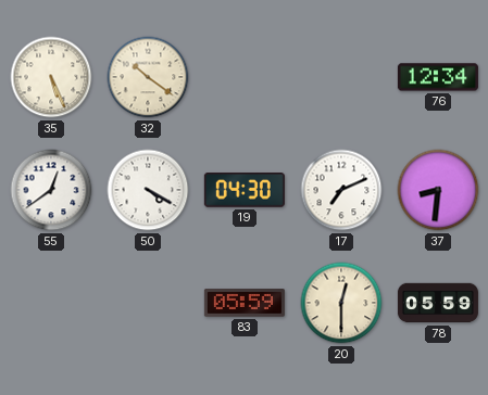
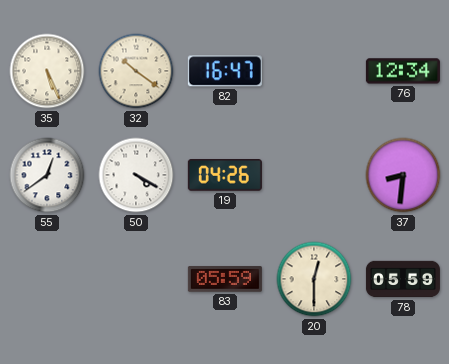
82: none -> 16:47 (225, 71)
19: 04:30 -> 04:26 (225, 176)
17: 7:11 -> none (341, 190)
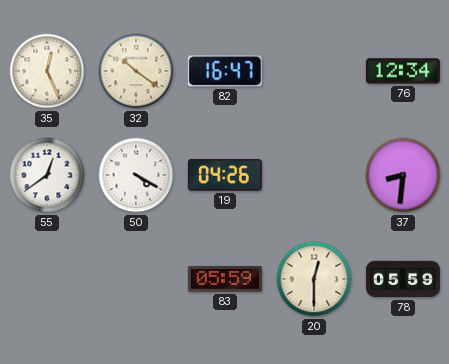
35: 5:26 -> 12:26 (47, 71)
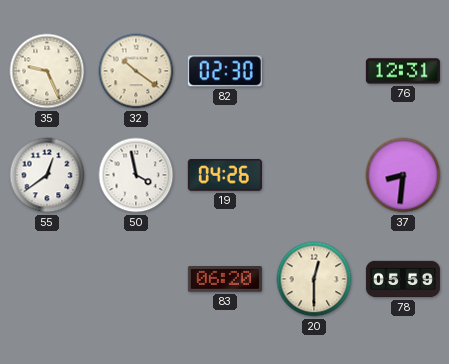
35: 12:26 -> 9:26 (47, 71)
82: 16:47 -> 02:30 (225, 71)
76: 12:34 -> 12:31 (403, 71)
50: 4:20 -> 3:58 (136, 175)
83: 05:59 -> 06:20 (225, 279)
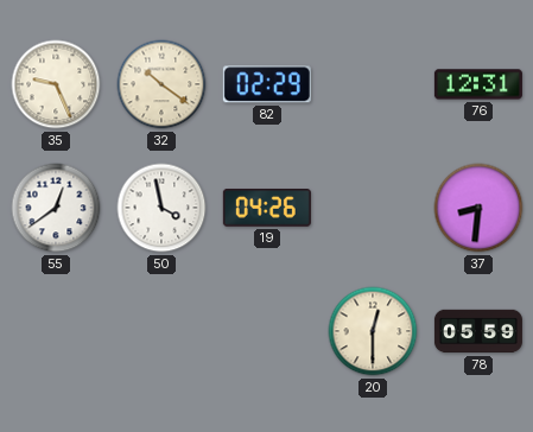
82: 02:30 -> 02:29 (267, 84)
83: 06:20 -> none (225, 279)
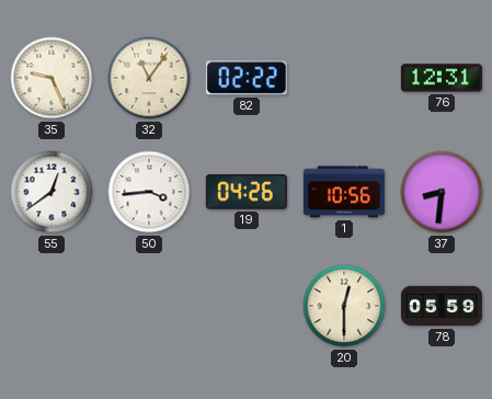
32: 10:21 -> 11:06 (149, 78)
82: 02:29 -> 02:22 (247, 78)
50: 3:58 -> 3:44 (149, 192)
1: none -> 10:56 (344, 192)
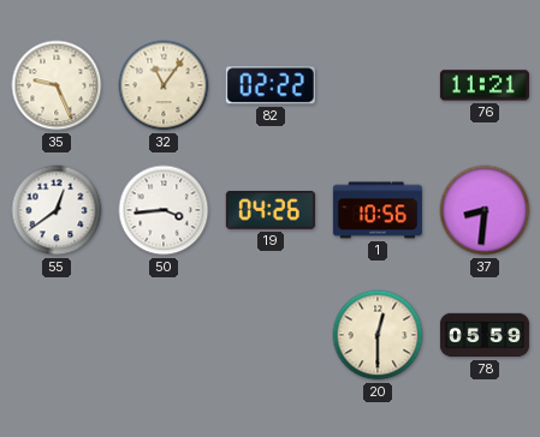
76: 12:31 -> 11:21 (485, 85)
